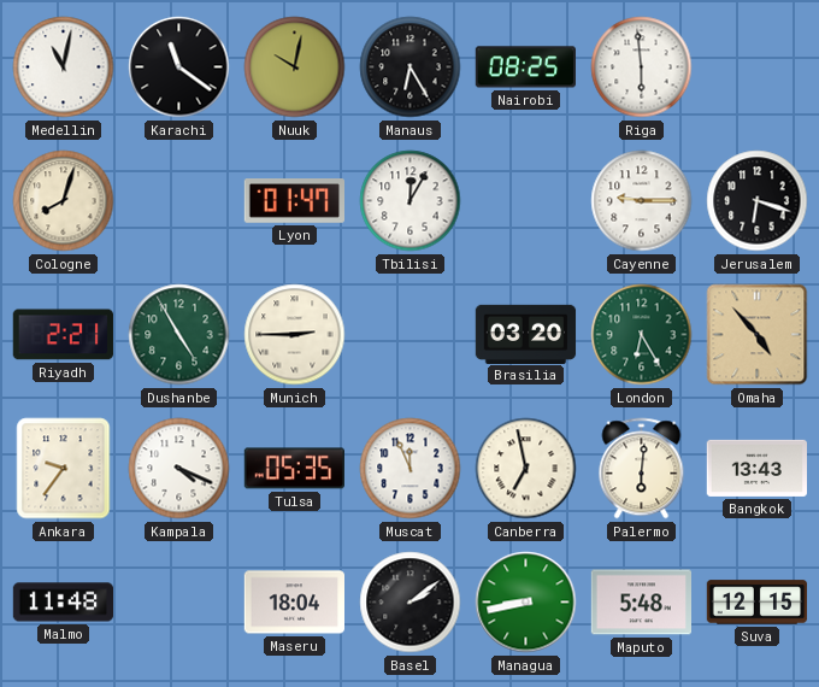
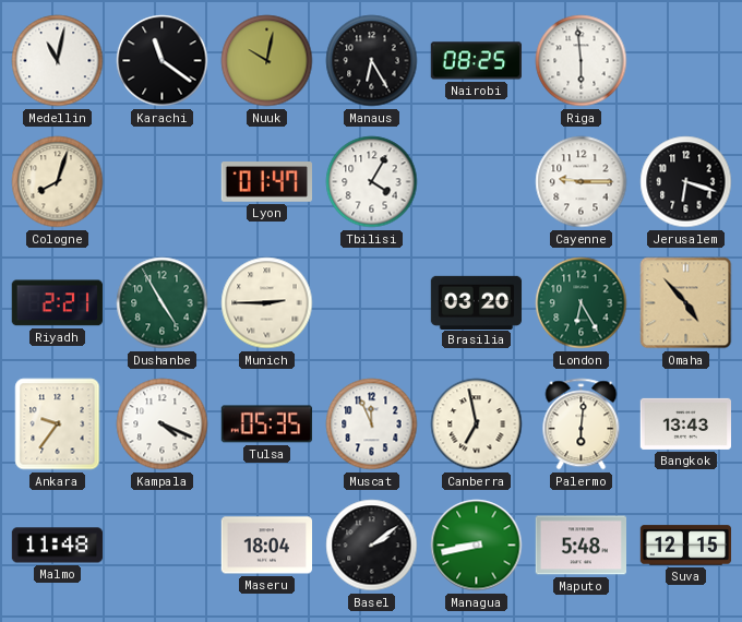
Tbilisi: 12:05 -> 4:05 (372, 182)
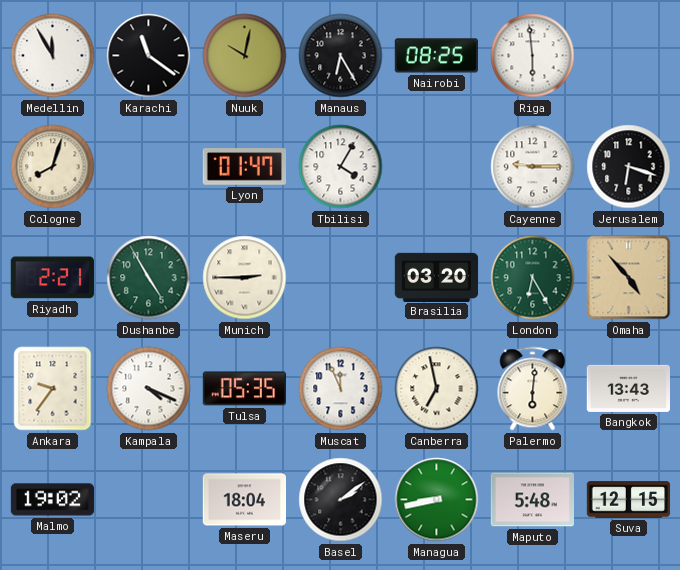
Medellin: 11:02 -> 11:55 (53, 56)
Malmo: 11:48 -> 19:02 (53, 500)
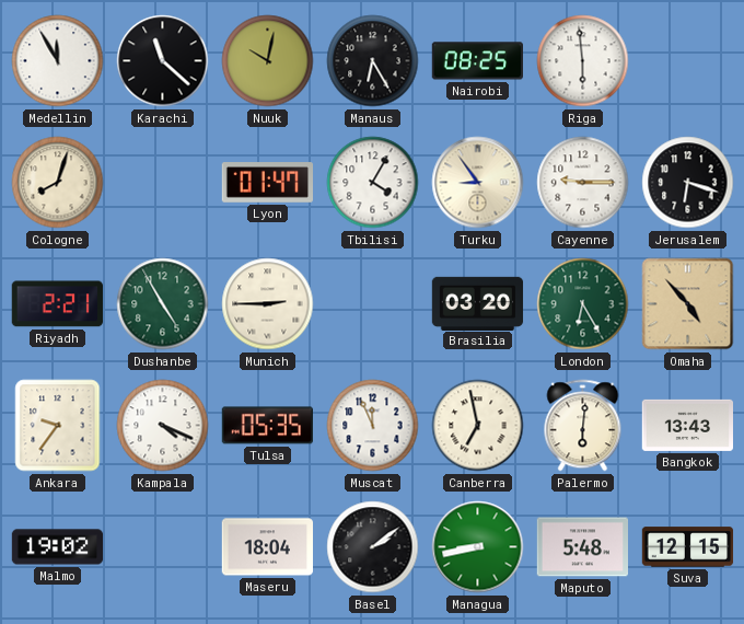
Karachi: 11:21 -> 11:22 (163, 61)
Turku: none -> 8:54 (478, 183)
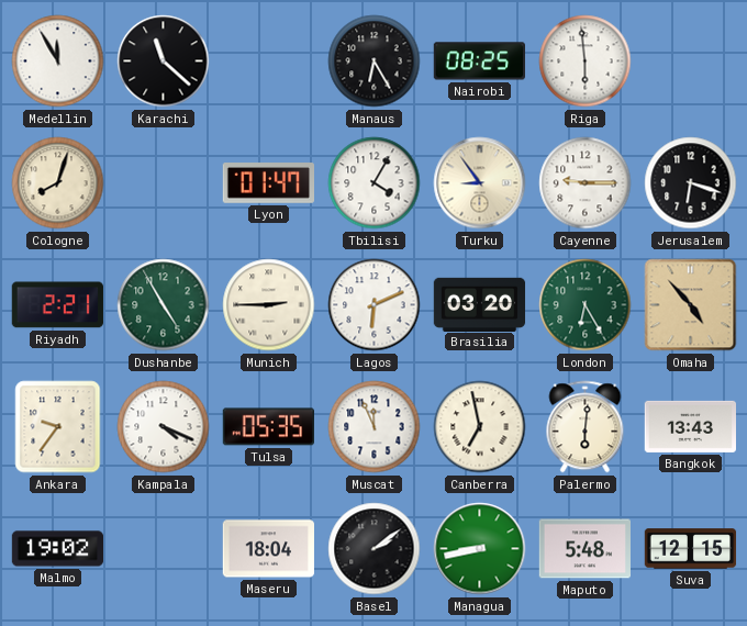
Nuuk: 10:02 -> none (268, 61)
Lagos: none -> 6:11 (375, 305)
